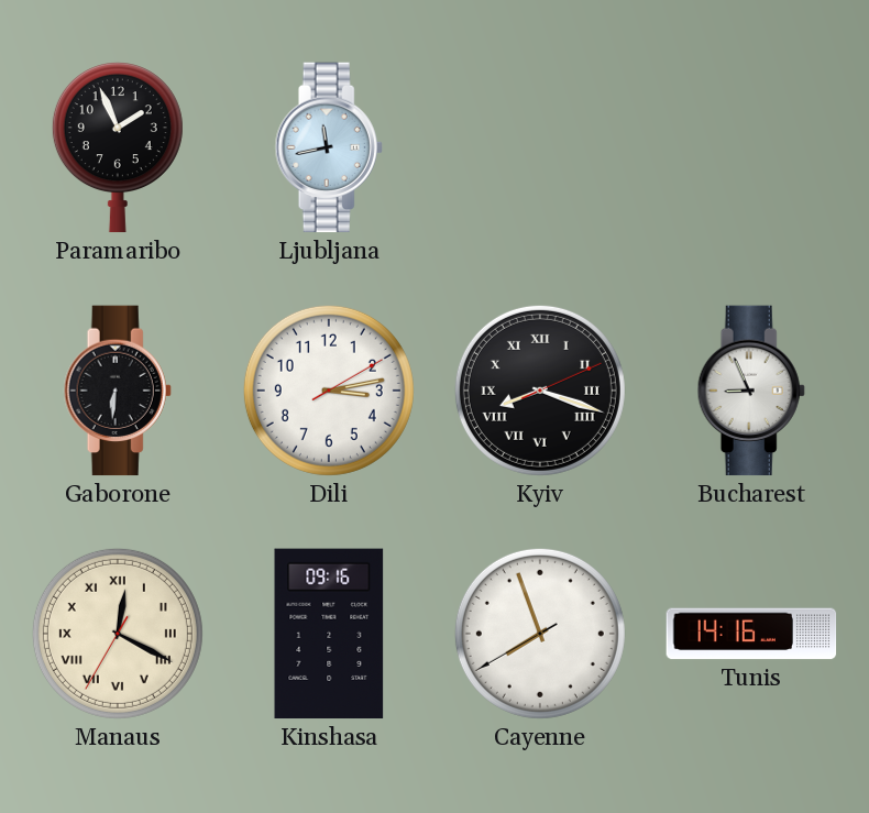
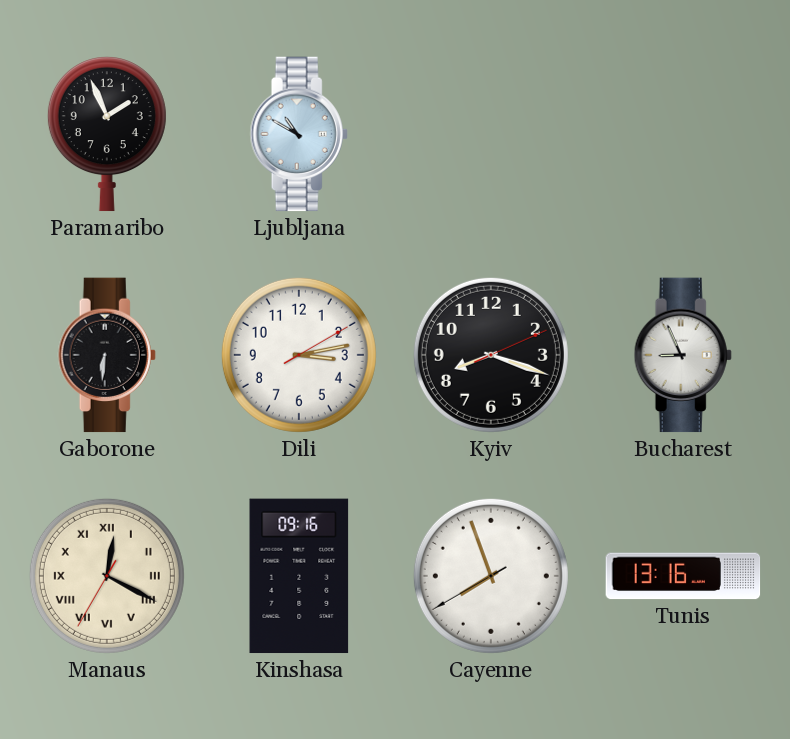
Ljubljana: 11:43 -> 10:50 (299, 134)
Kyiv numerals: Roman -> Arabic (491, 355)
Tunis: 14:16 -> 13:16 (683, 576)
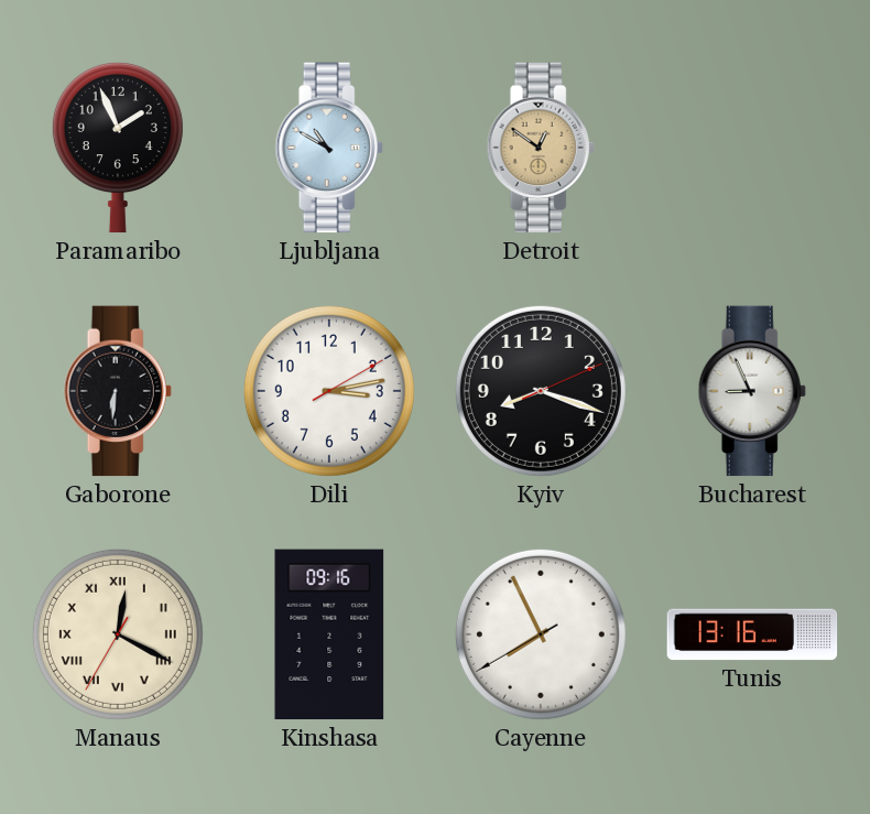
Detroit: none -> 12:51 (541, 148)
Cayenne: 7:56 -> 7:55 (541, 634)
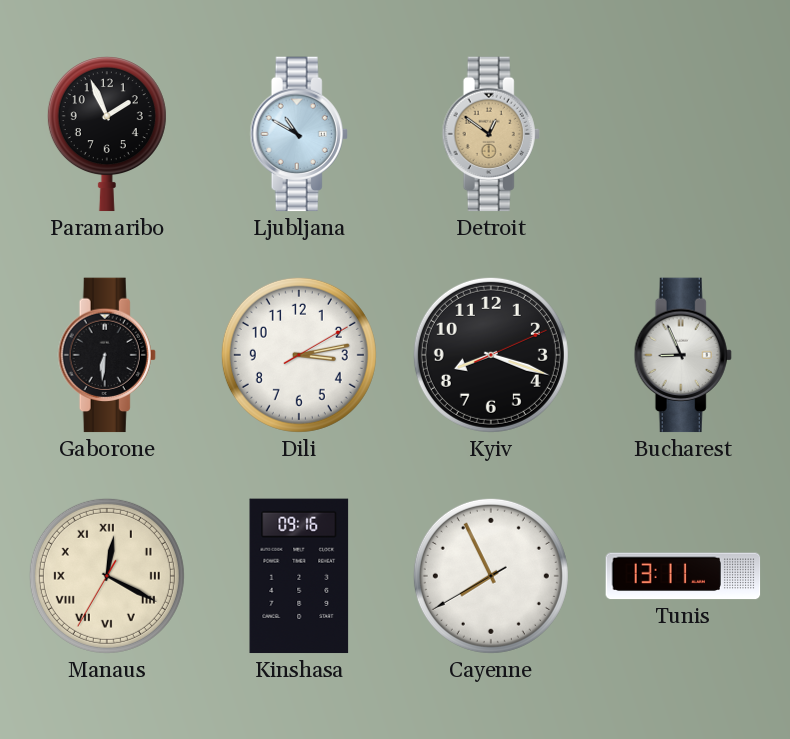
Tunis: 13:16 -> 13:11 (683, 576)
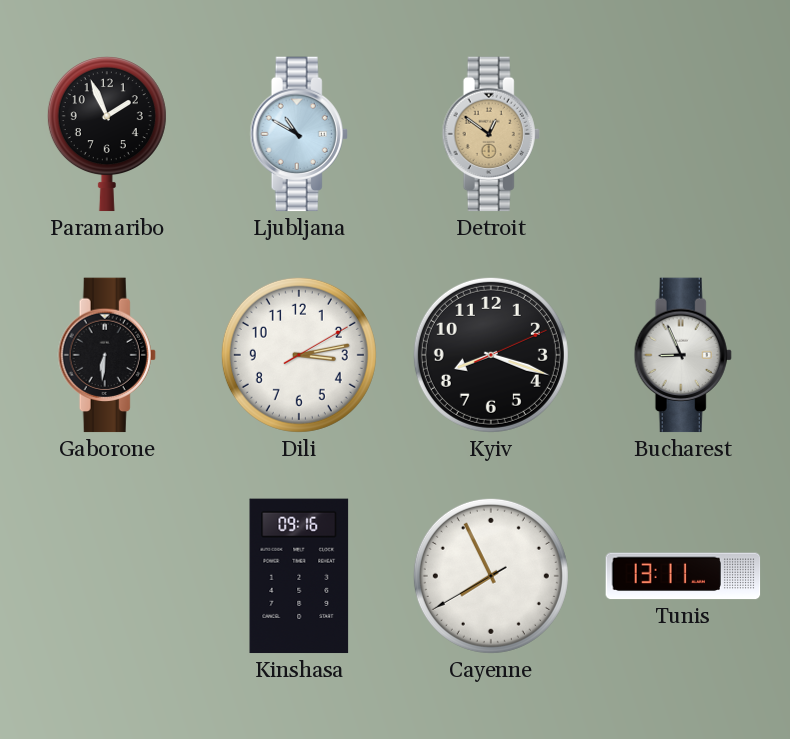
Manaus: 12:19 -> none (107, 576)
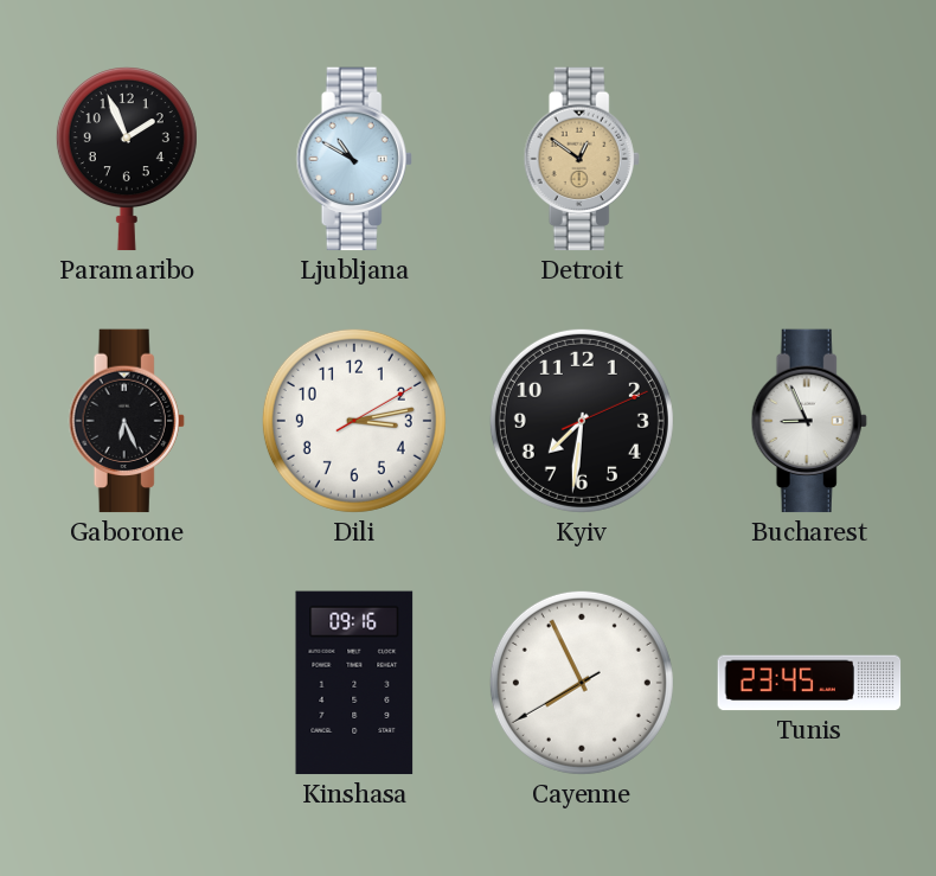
Gaborone: 6:31 -> 6:26 (127, 421)
Kyiv: 8:18 -> 7:31 (582, 421)
Tunis: 13:11 -> 23:45 (809, 683)
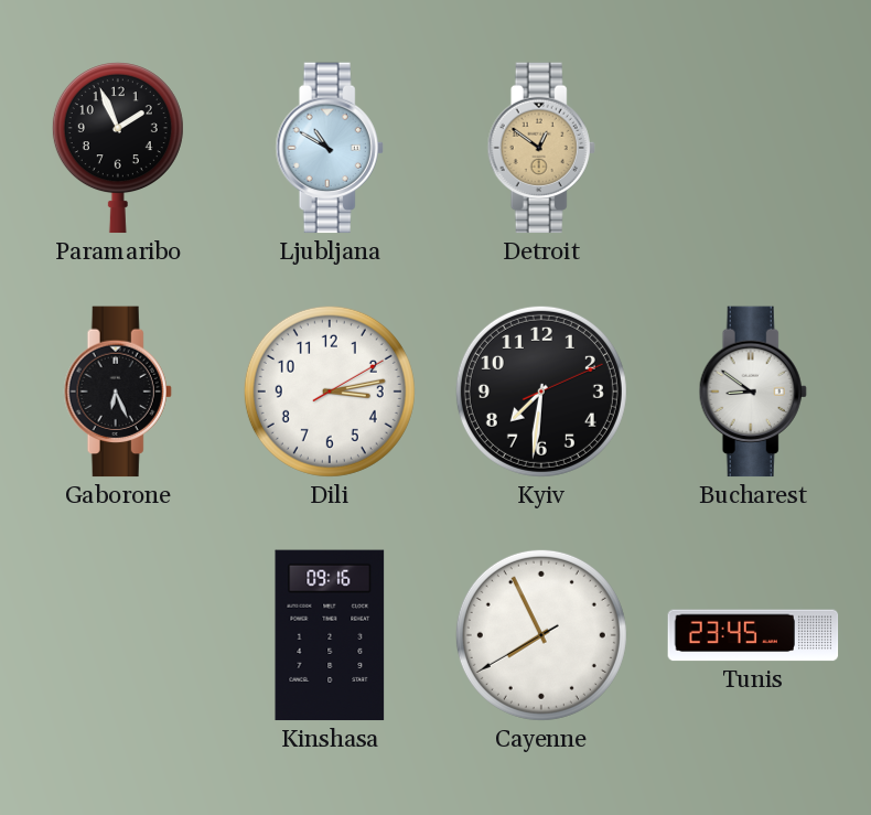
Bucharest: 8:56 -> 8:51 (753, 392)
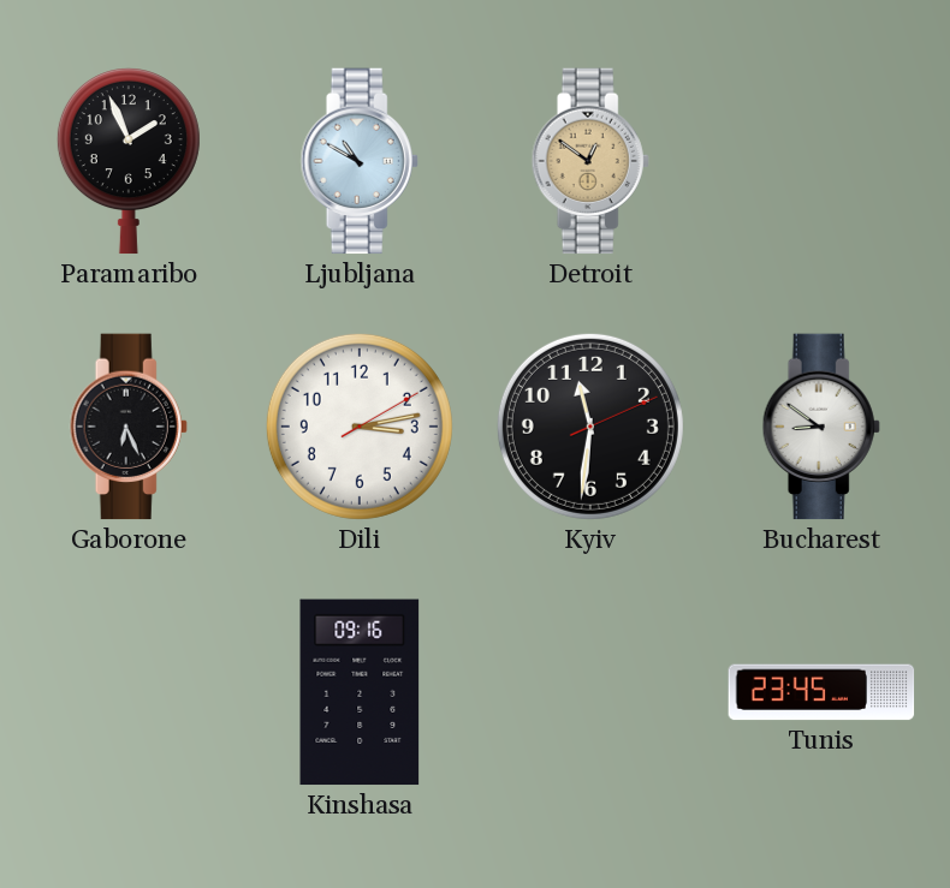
Kyiv: 7:31 -> 11:31 (590, 427)
Cayenne: 7:55 -> none (541, 635)
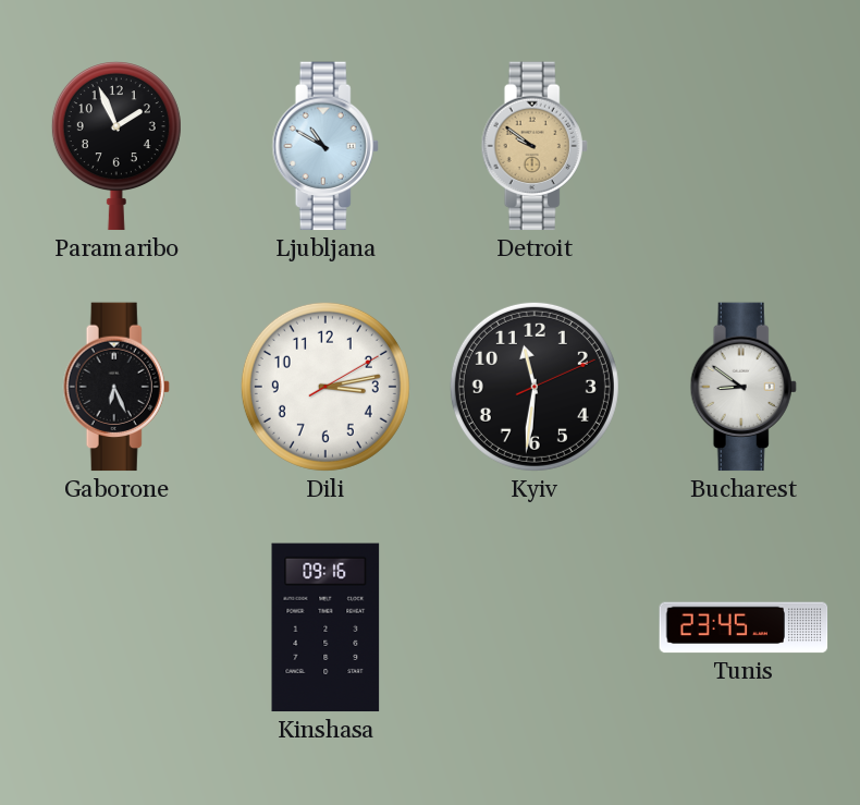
Detroit: 12:51 -> 9:51 (535, 146)
